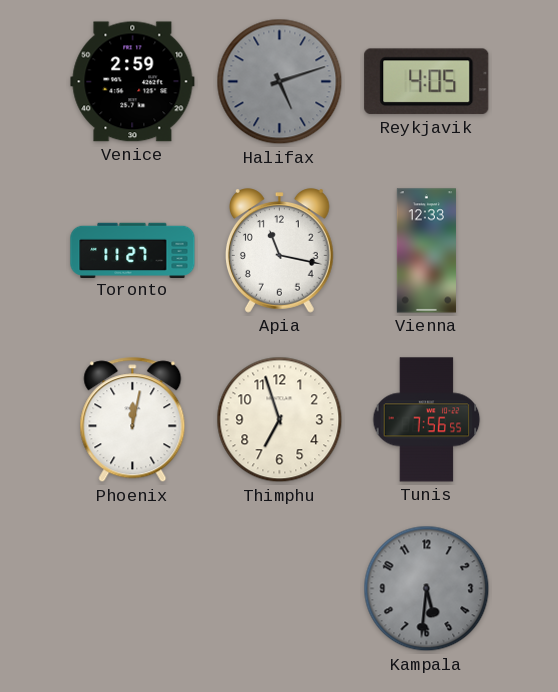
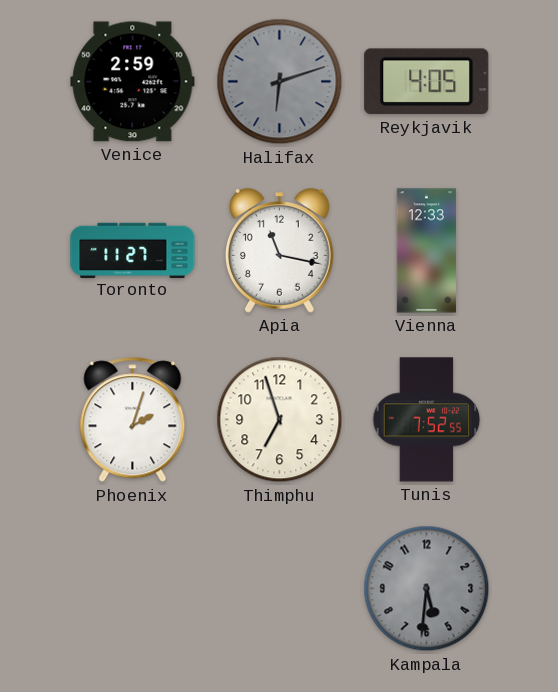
Halifax: 5:12 -> 6:12 (280, 82)
Phoenix: 12:02 -> 2:03 (133, 420)
Tunis: 7:56 -> 7:52 (427, 420)
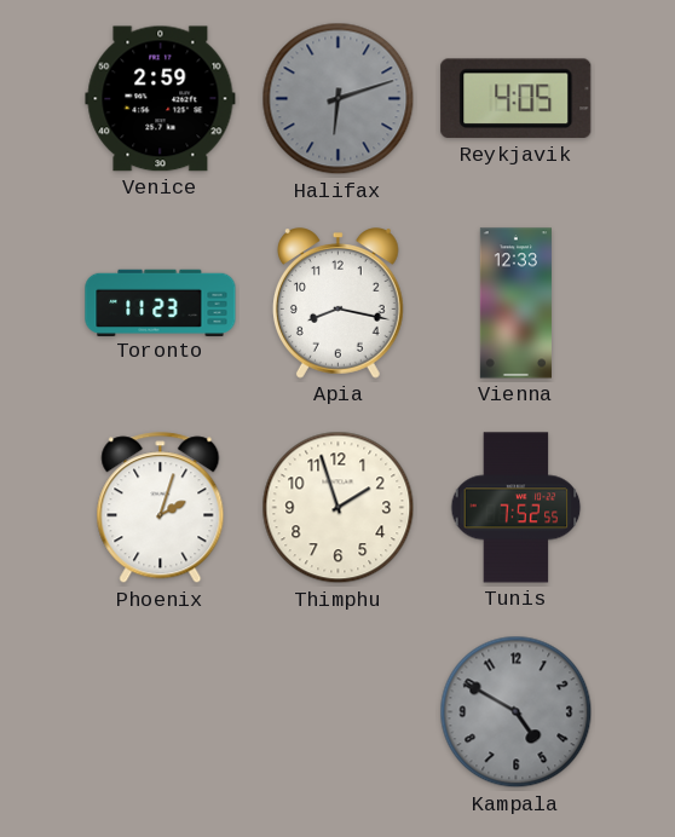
Toronto: 11:27 -> 11:23 (161, 302)
Apia: 11:17 -> 8:17 (337, 304)
Thimphu: 6:57 -> 1:57 (339, 508)
Kampala: 5:31 -> 4:50 (517, 712)
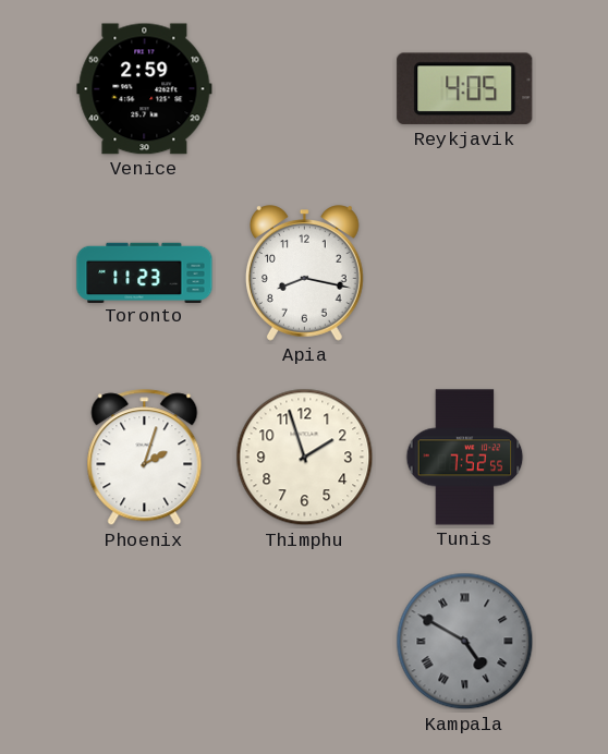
Halifax: 6:12 -> none (339, 99)
Vienna: 12:33 -> none (515, 304)
Kampala numerals: Arabic -> Roman (465, 642)
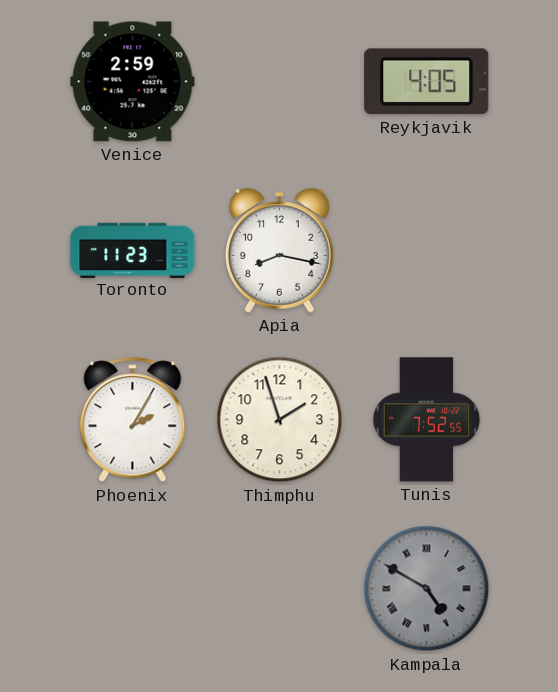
Phoenix: 2:03 -> 2:05 (133, 420)
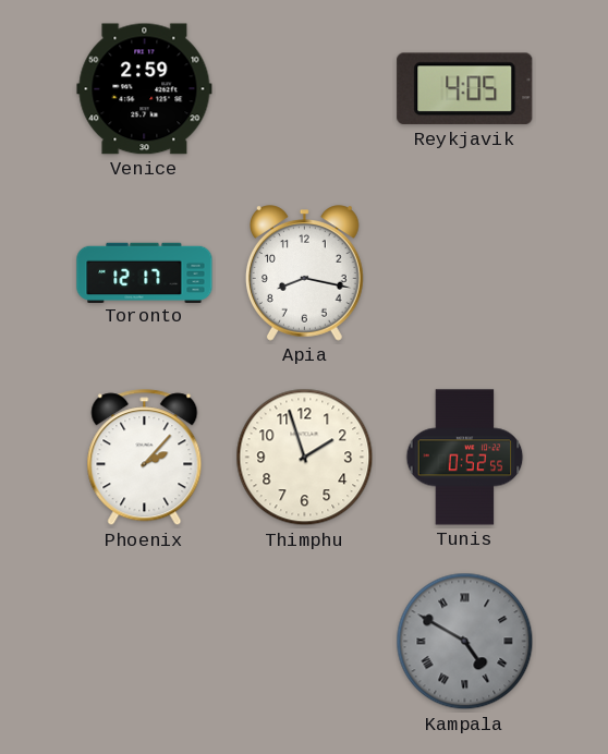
Toronto: 11:23 -> 12:17 (145, 272)
Phoenix: 2:05 -> 2:07 (145, 458)
Tunis: 7:52 -> 0:52 (465, 458)
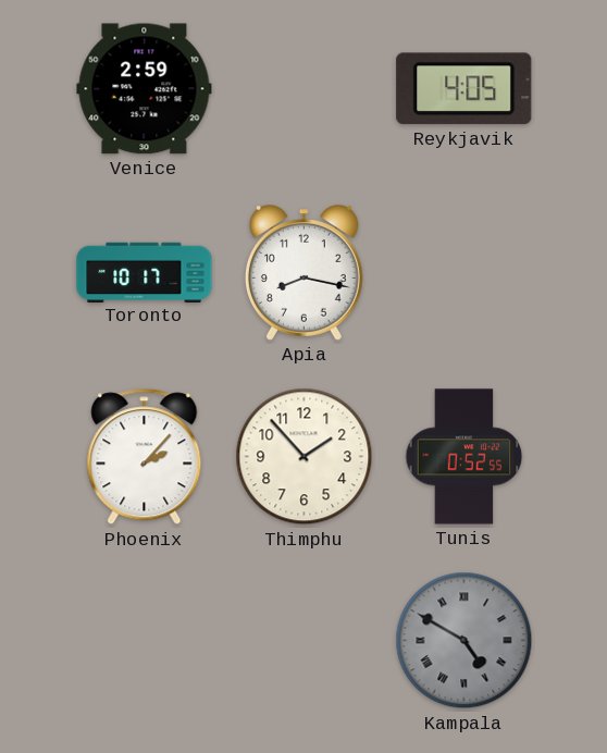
Toronto: 12:17 -> 10:17 (145, 272)
Thimphu: 1:57 -> 1:53 (305, 457)
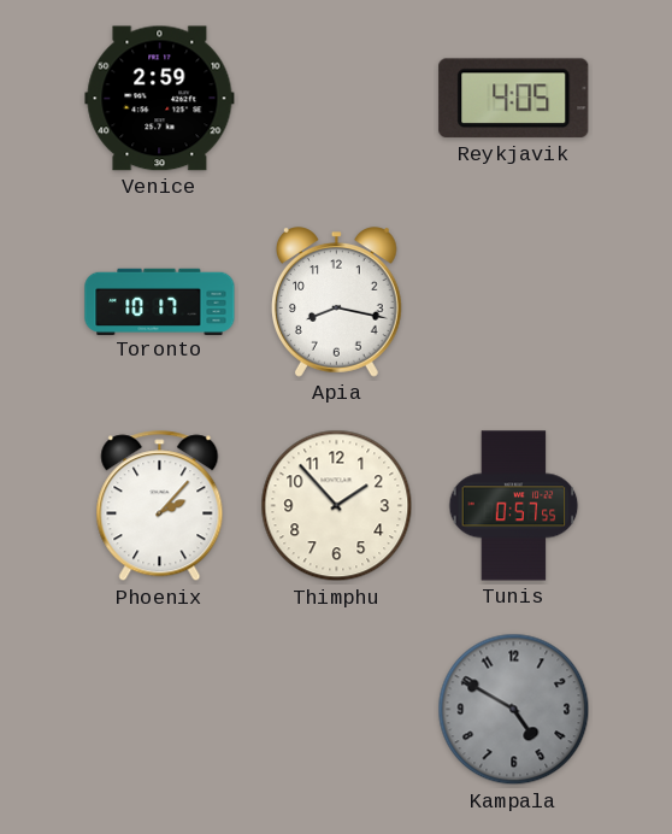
Tunis: 0:52 -> 0:57 (514, 506)
Kampala numerals: Roman -> Arabic (514, 710)
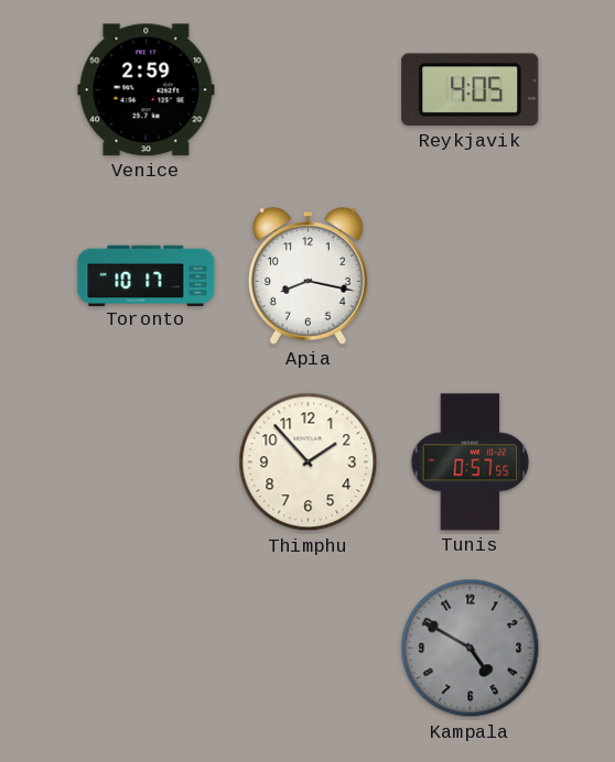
Phoenix: 2:07 -> none (160, 506)
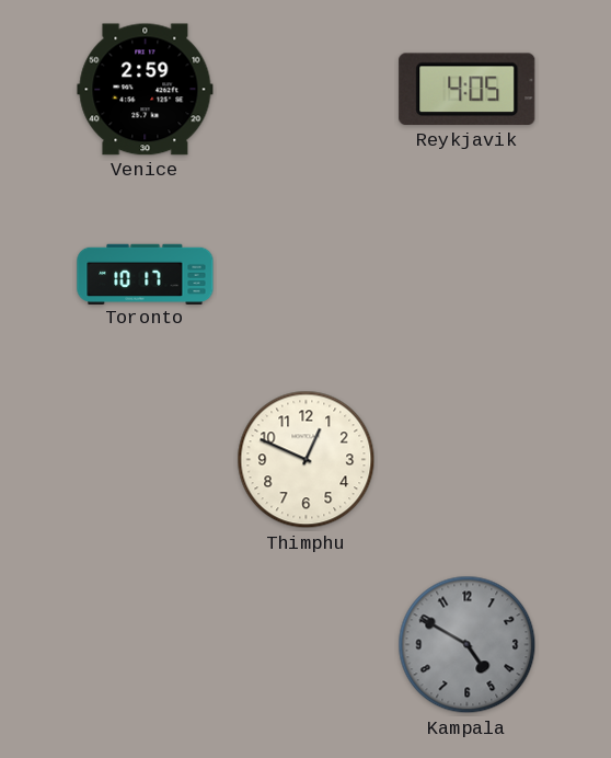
Apia: 8:17 -> none (307, 276)
Thimphu: 1:53 -> 12:49 (307, 460)
Tunis: 0:57 -> none (471, 462)
